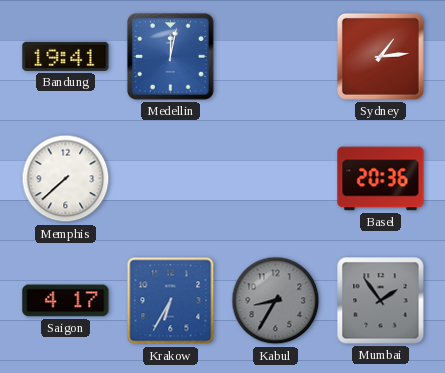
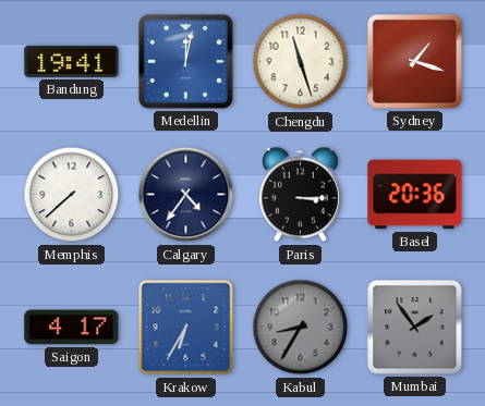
Chengdu: none -> 11:27 (301, 62)
Sydney: 1:14 -> 1:18 (414, 61)
Calgary: none -> 4:36 (186, 195)
Paris: none -> 3:15 (300, 195)
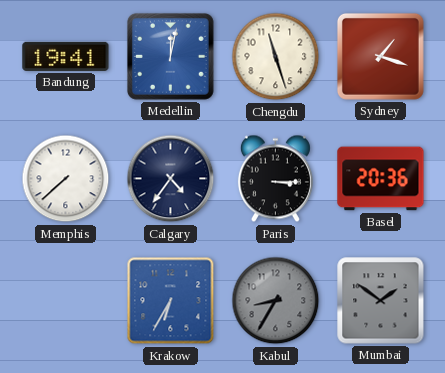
Saigon: 4:17 -> none (72, 328)
Mumbai: 1:54 -> 1:51 (381, 301)
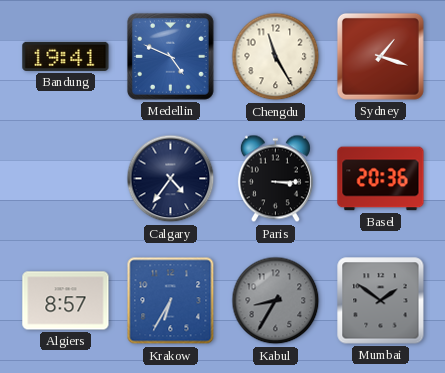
Medellin: 12:02 -> 4:49 (170, 56)
Chengdu: 11:27 -> 11:25 (276, 57)
Memphis: 7:38 -> none (66, 179)
Algiers: none -> 8:57 (66, 301)
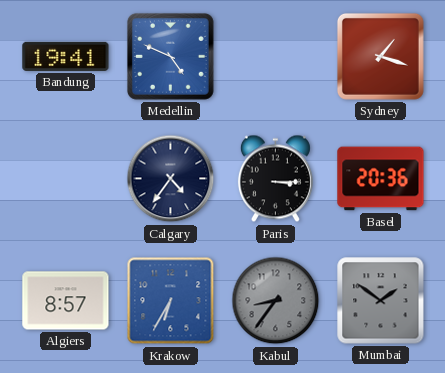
Chengdu: 11:25 -> none (276, 57)
Kabul: 8:35 -> 8:36 (276, 301)
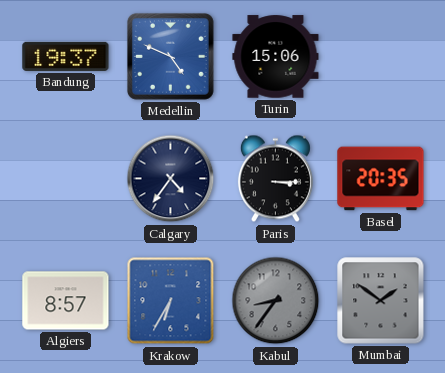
Bandung: 19:41 -> 19:37 (66, 56)
Turin: none -> 15:06 (276, 57)
Sydney: 1:18 -> none (380, 56)
Basel: 20:36 -> 20:35 (381, 179)
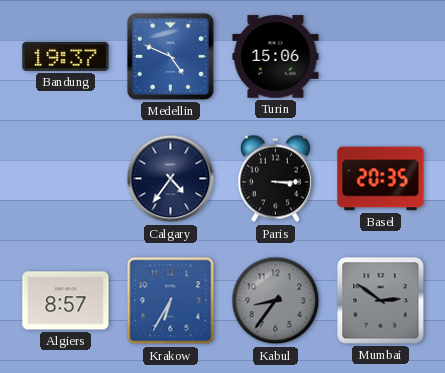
Mumbai: 1:51 -> 2:51 (381, 301)
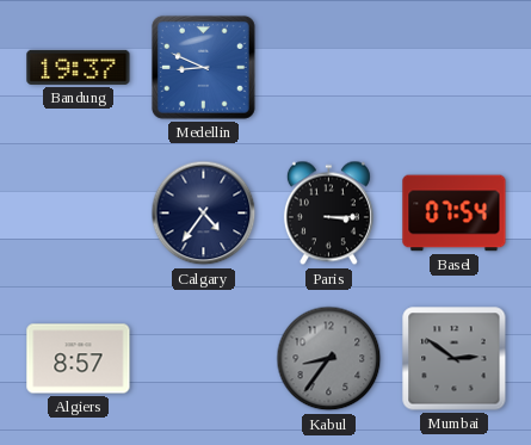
Medellin: 4:49 -> 8:49 (203, 67)
Turin: 15:06 -> none (276, 57)
Basel: 20:35 -> 07:54 (455, 214)
Krakow: 6:35 -> none (171, 301)
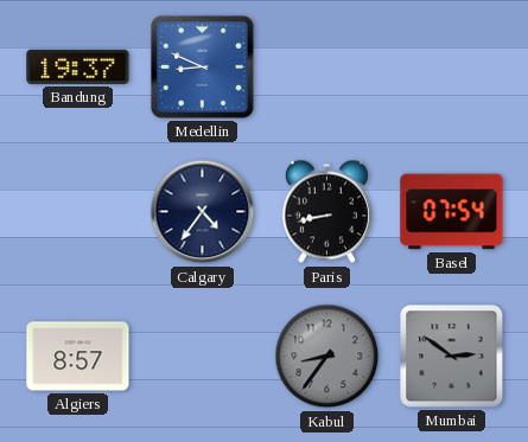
Paris: 3:15 -> 8:43 (326, 212)
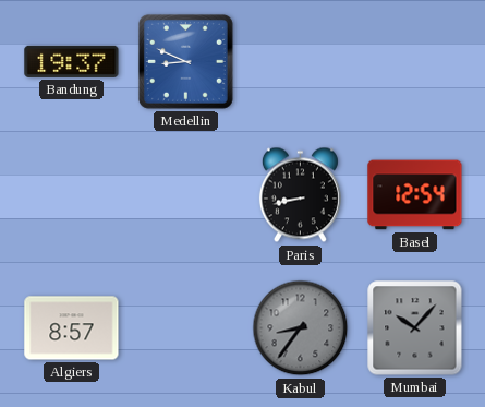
Calgary: 4:36 -> none (203, 212)
Basel: 07:54 -> 12:54 (415, 195)
Mumbai: 2:51 -> 10:07 (415, 328)
